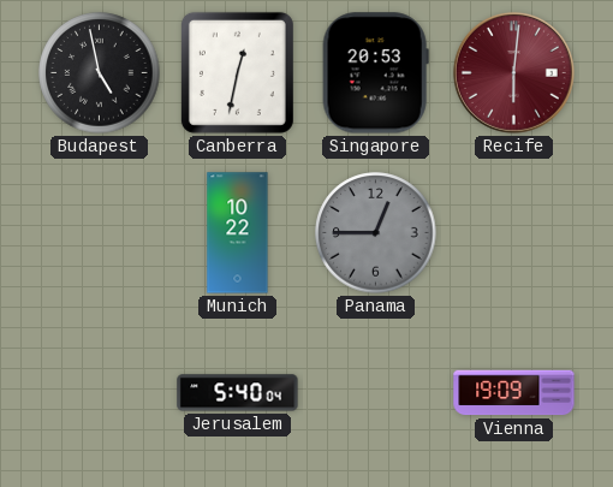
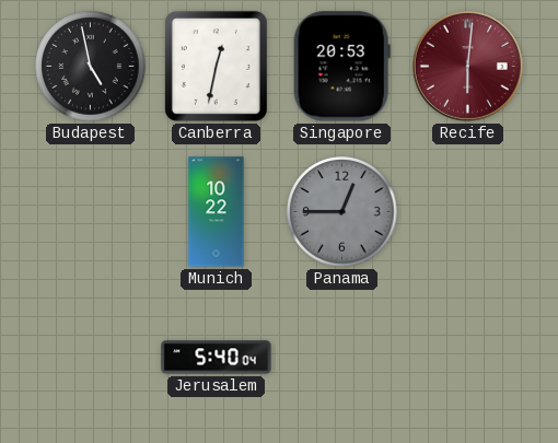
Vienna: 19:09 -> none (514, 393)
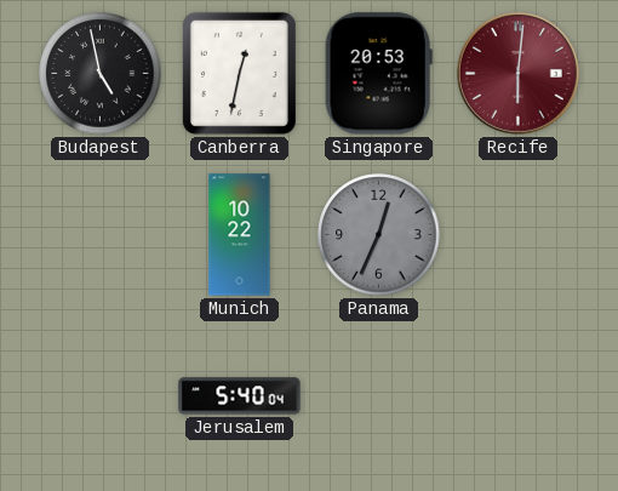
Panama: 12:45 -> 12:34 (379, 235)
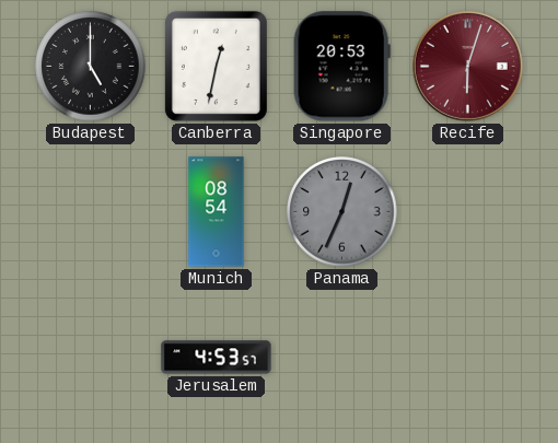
Budapest: 4:58 -> 5:00 (91, 67)
Recife: 6:01 -> 6:03 (467, 66)
Munich: 10:22 -> 08:54 (217, 212)
Jerusalem: 5:40 -> 4:53 (217, 358)
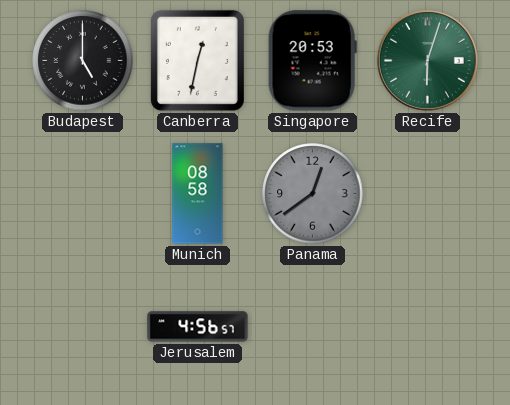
Recife dial: burgundy -> green (427, 60)
Munich: 08:54 -> 08:58 (198, 194)
Panama: 12:34 -> 12:39 (313, 194)
Jerusalem: 4:53 -> 4:56 (198, 327)
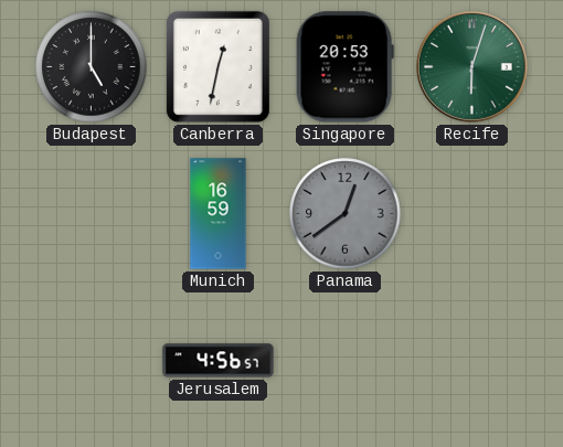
Munich: 08:58 -> 16:59 (219, 214)
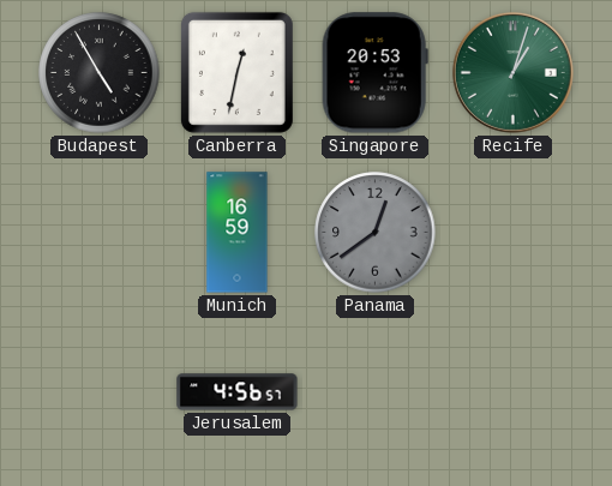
Budapest: 5:00 -> 4:55 (100, 73)
Recife: 6:03 -> 1:03 (512, 72)
